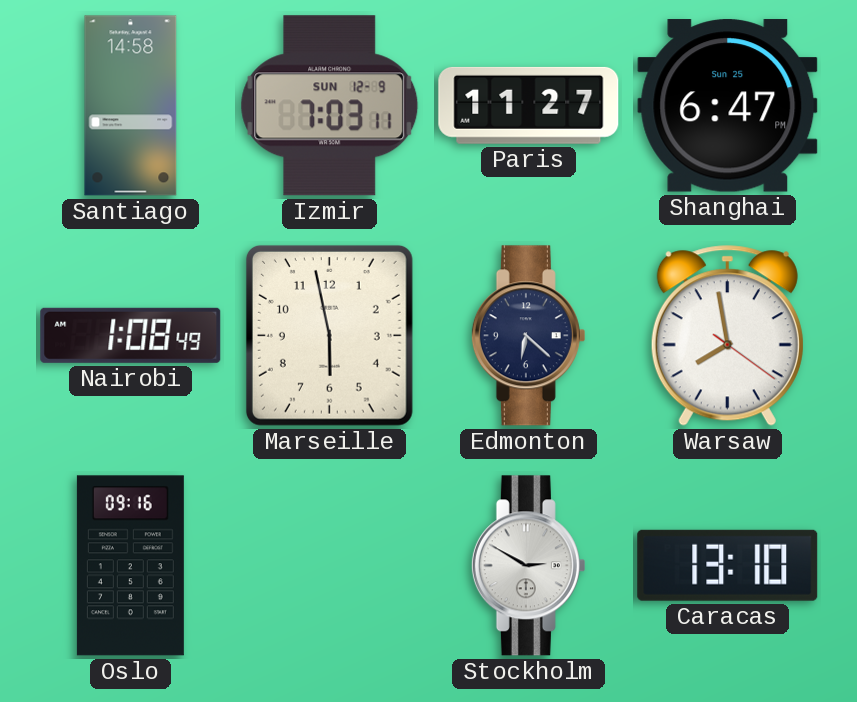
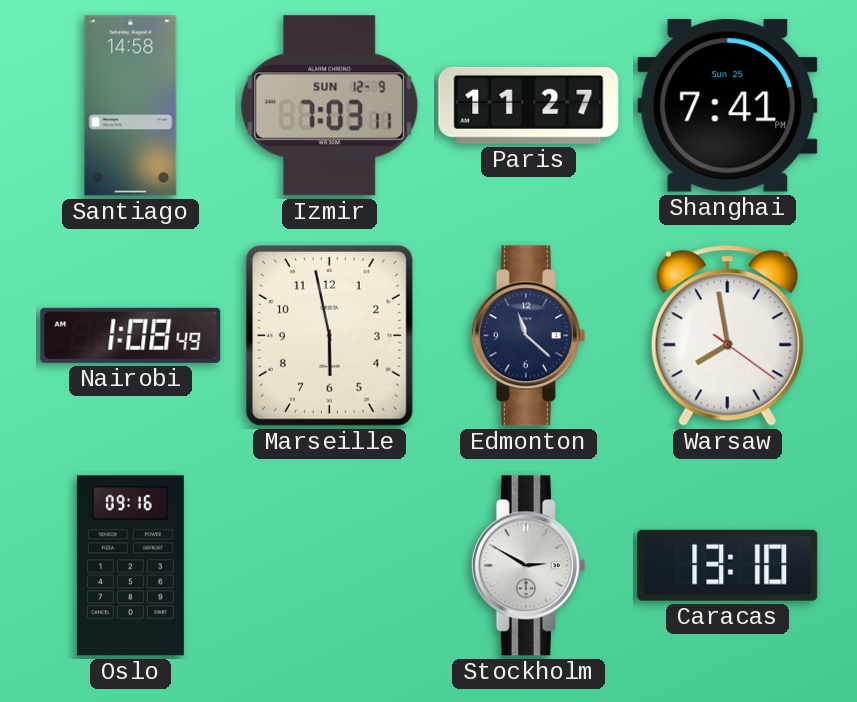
Shanghai: 6:47 -> 7:41 (728, 106)
Edmonton: 6:22 -> 11:22 (528, 336)
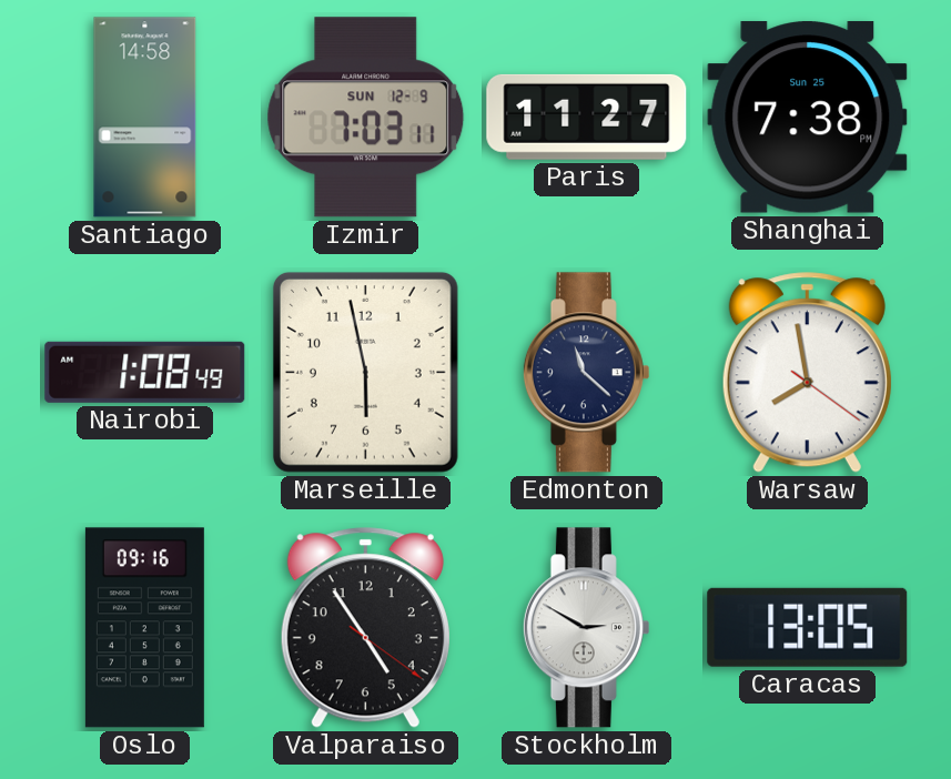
Shanghai: 7:41 -> 7:38 (808, 118)
Valparaiso: none -> 4:54 (365, 628)
Caracas: 13:10 -> 13:05 (808, 627)
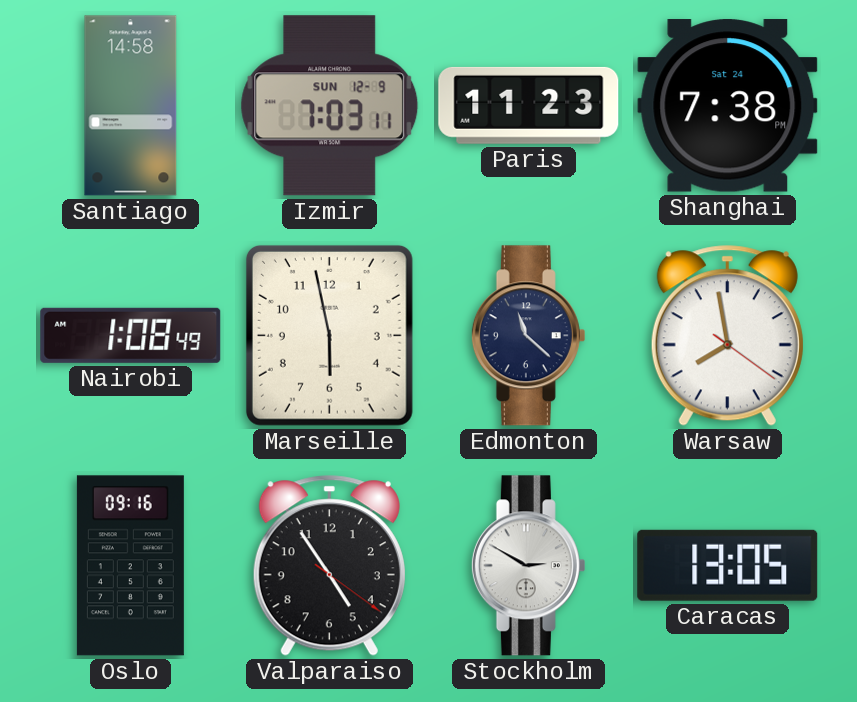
Paris: 11:27 -> 11:23 (529, 105)
Shanghai date: Sun 25 -> Sat 24 (728, 106)
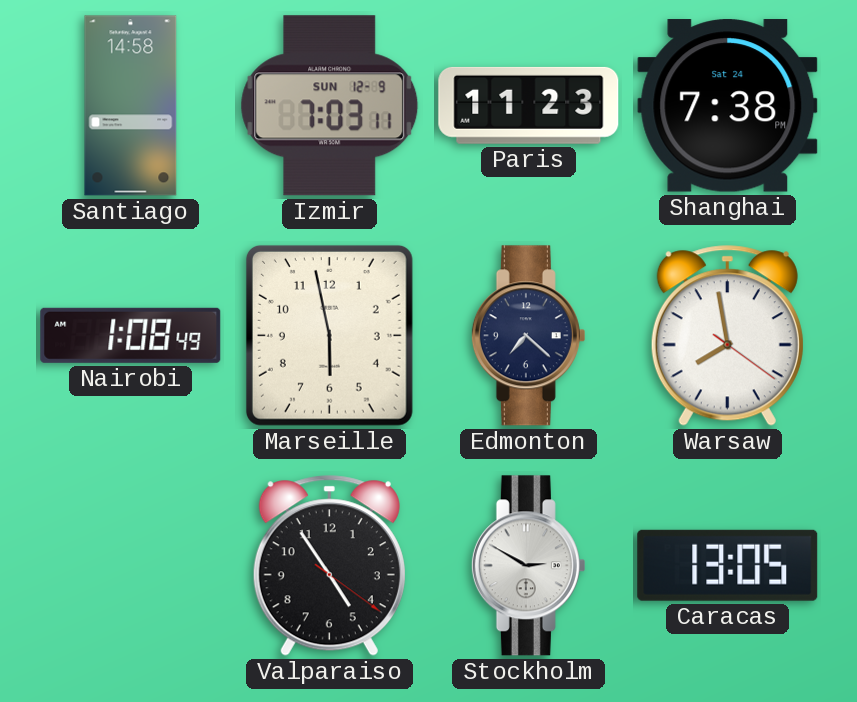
Edmonton: 11:22 -> 7:22 (528, 336)
Oslo: 09:16 -> none (130, 566)
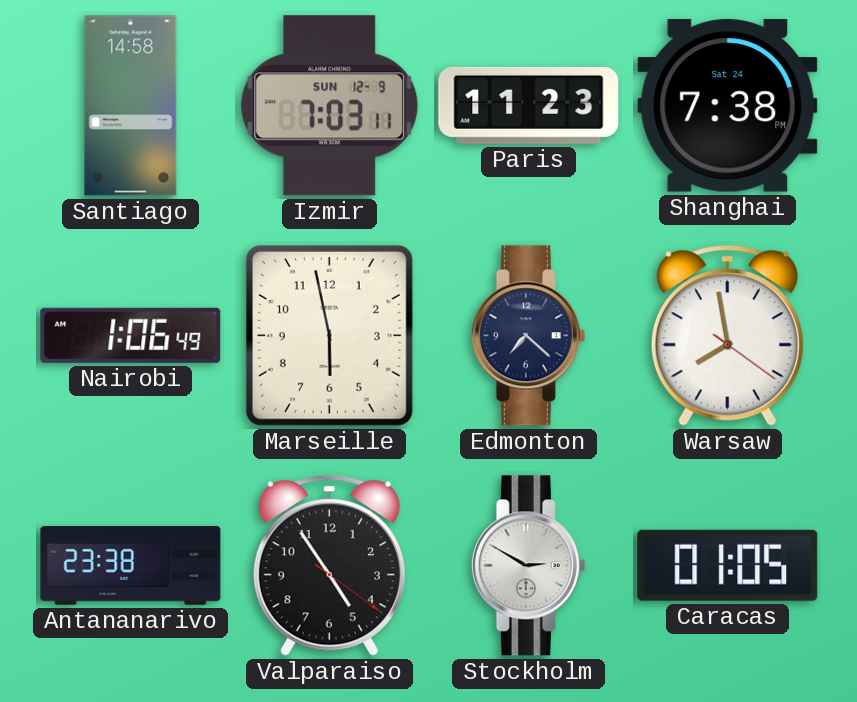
Nairobi: 1:08 -> 1:06 (131, 335)
Antananarivo: none -> 23:38 (131, 566)
Caracas: 13:05 -> 01:05 (728, 565)
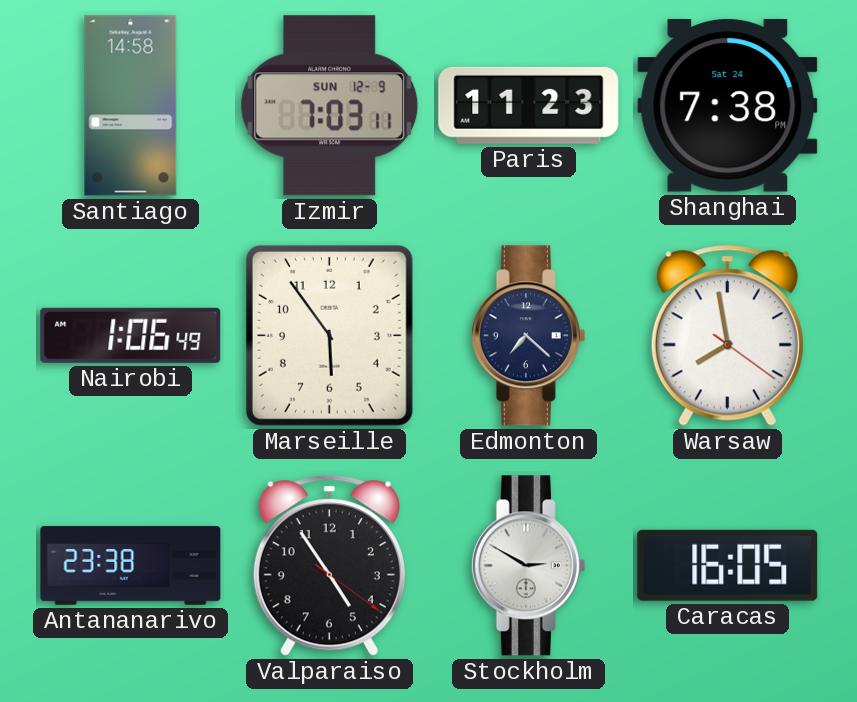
Marseille: 5:58 -> 5:54 (329, 335)
Caracas: 01:05 -> 16:05 (728, 565)
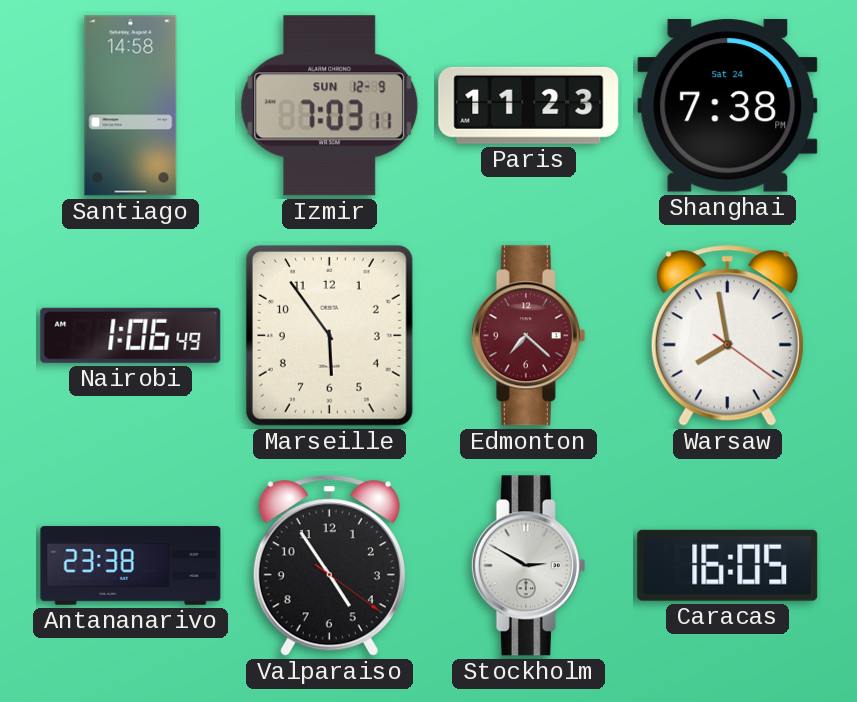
Edmonton dial: navy -> burgundy (528, 336)
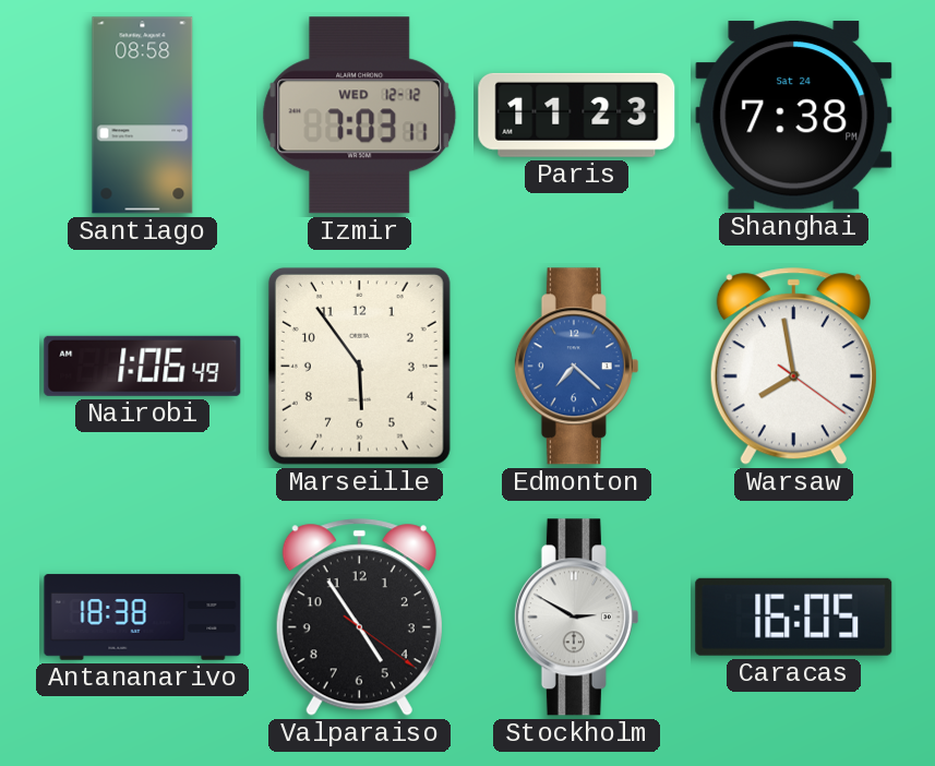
Santiago: 14:58 -> 08:58 (143, 116)
Izmir date: SUN 12-9 -> WED 12-12 (360, 116)
Edmonton dial: burgundy -> blue (576, 367)
Antananarivo: 23:38 -> 18:38 (143, 618)
